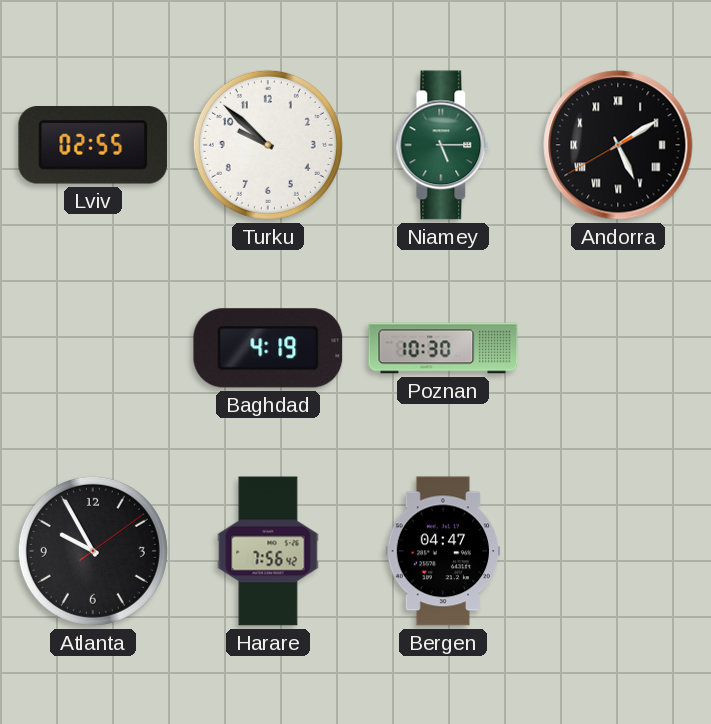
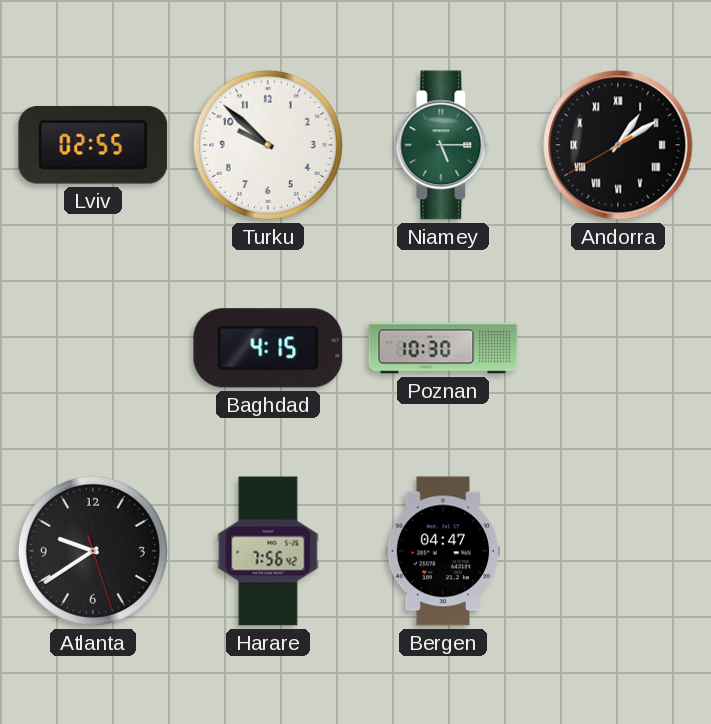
Andorra: 5:09 -> 1:09 (618, 145)
Baghdad: 4:19 -> 4:15 (268, 348)
Atlanta: 9:55 -> 9:39 (93, 551)
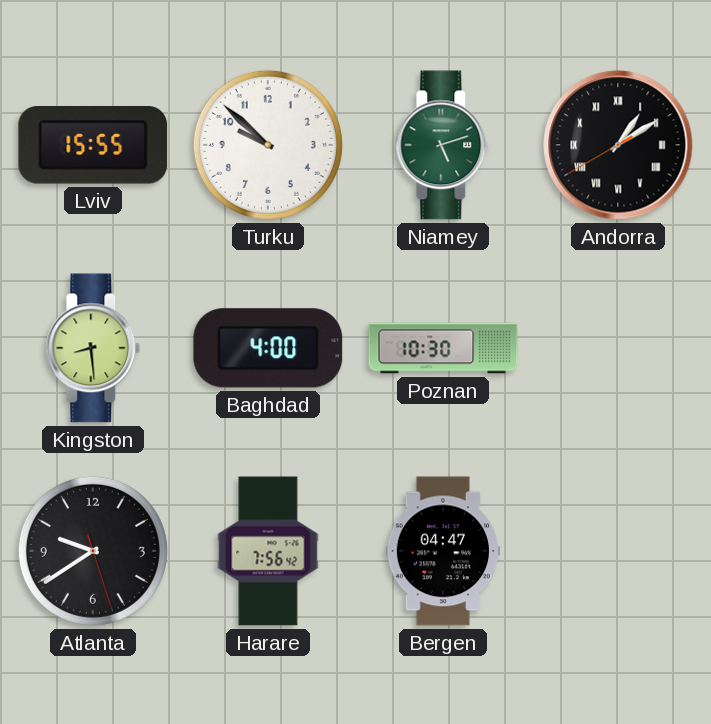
Lviv: 02:55 -> 15:55 (93, 146)
Niamey: 5:15 -> 5:12 (443, 145)
Kingston: none -> 8:29 (93, 348)
Baghdad: 4:15 -> 4:00 (268, 348)
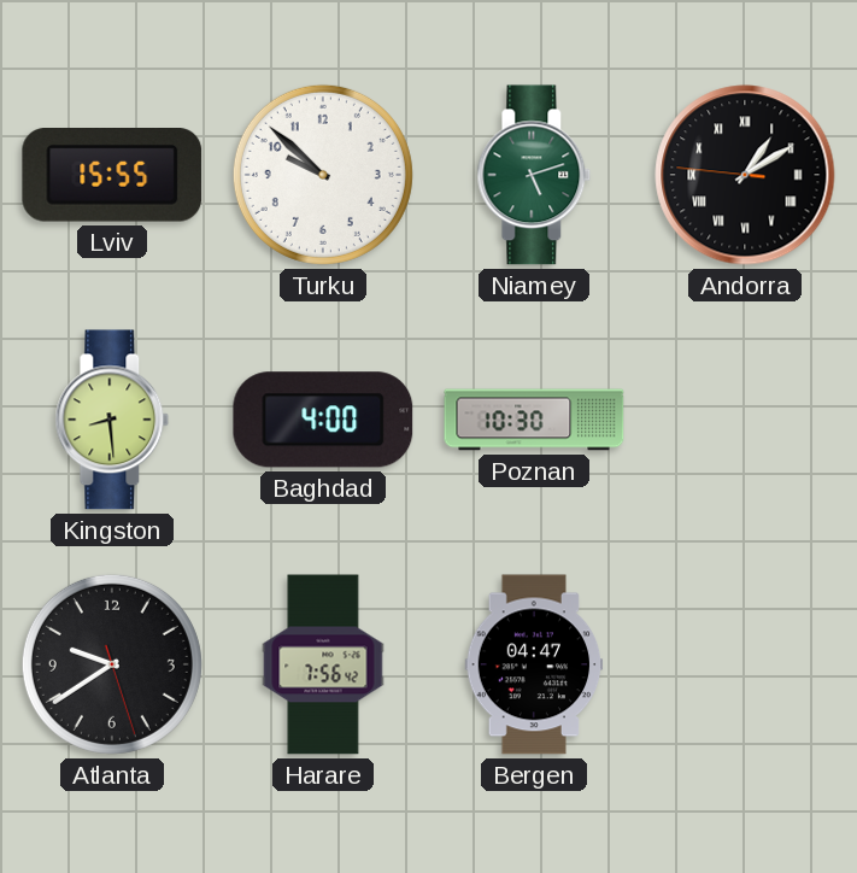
Andorra: 1:09:40 -> 1:09:46 (745, 175)
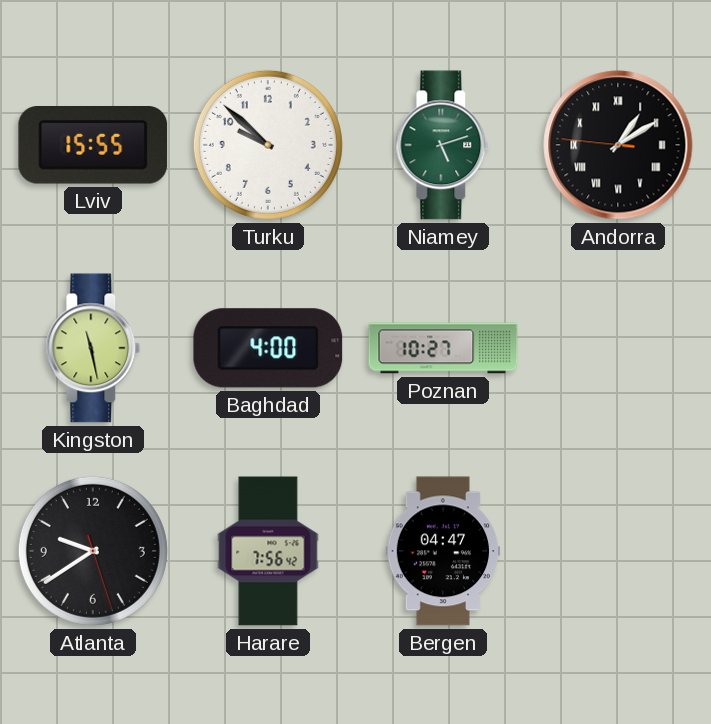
Kingston: 8:29 -> 11:28 (93, 348)
Poznan: 10:30 -> 10:27 (443, 348)
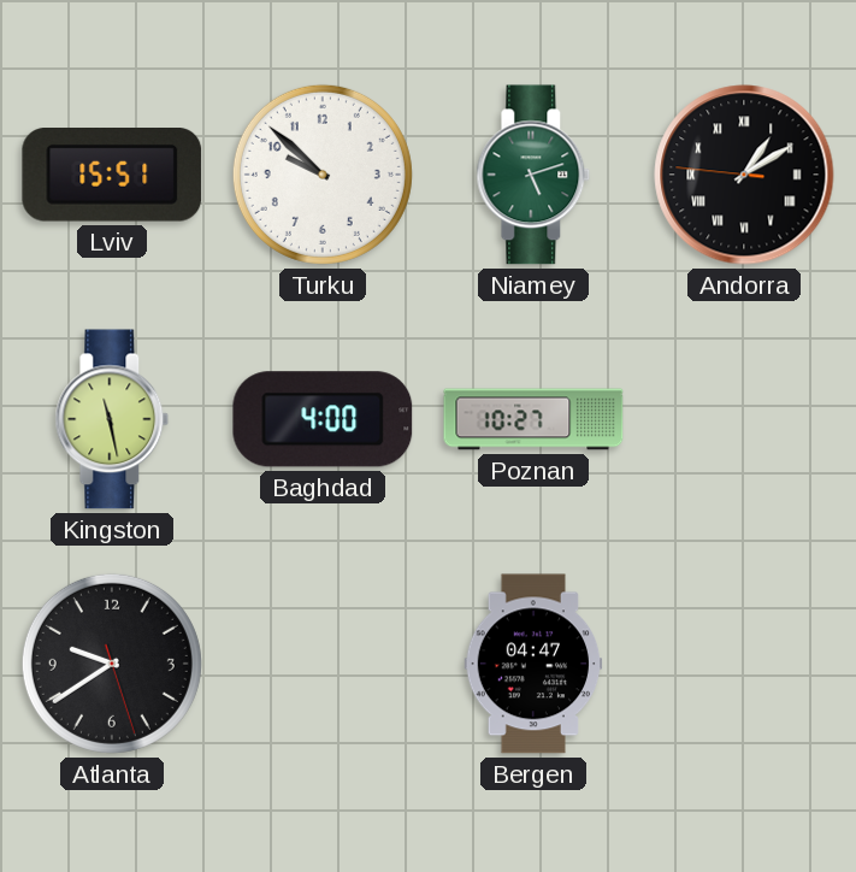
Lviv: 15:55 -> 15:51 (112, 176)
Harare: 7:56 -> none (268, 551)
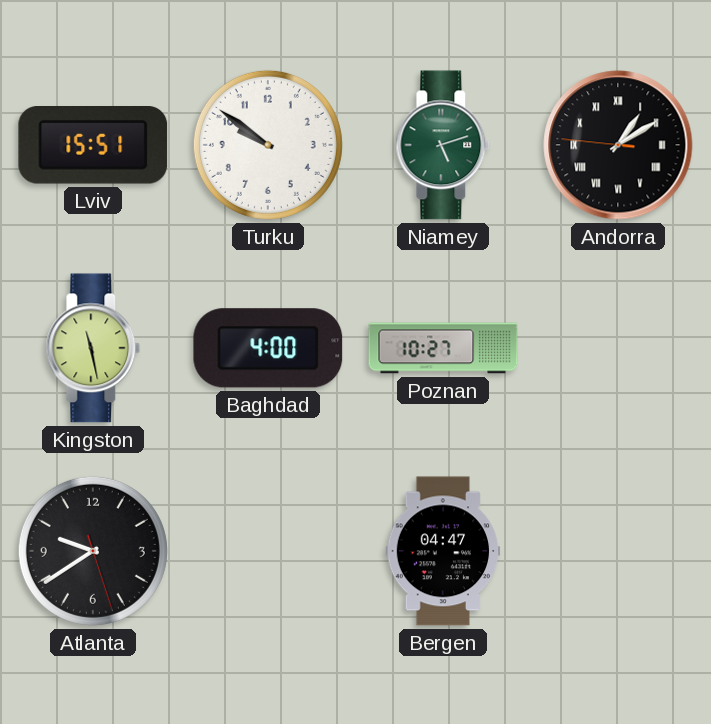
Turku: 9:52 -> 9:51 (268, 145)
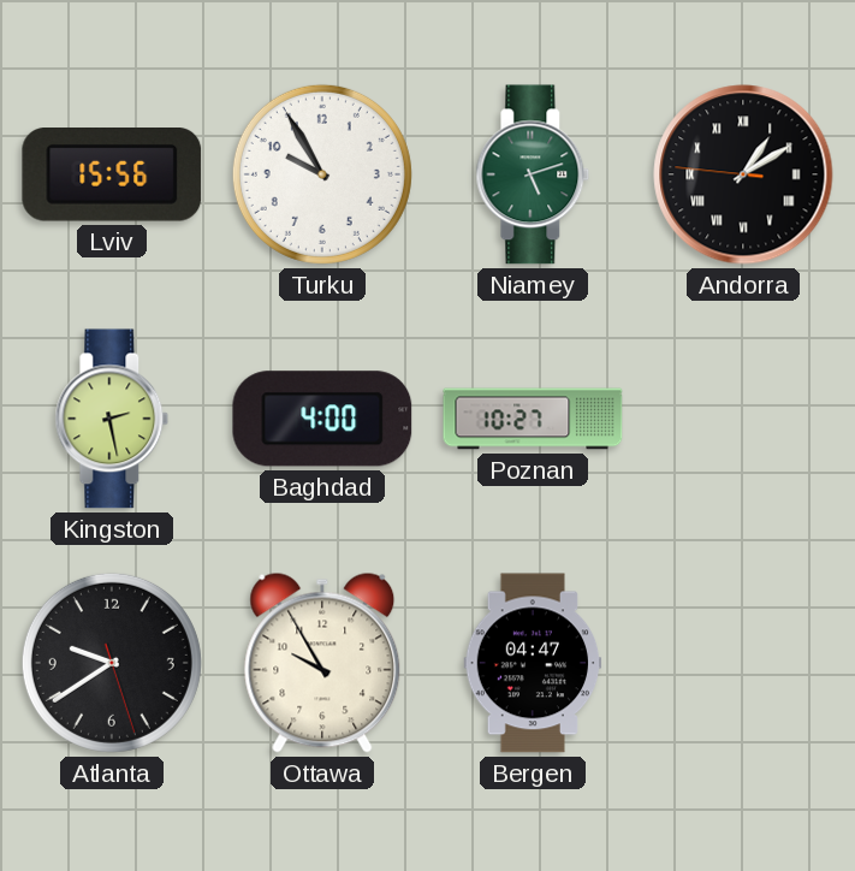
Lviv: 15:51 -> 15:56 (112, 176)
Turku: 9:51 -> 9:55 (322, 174)
Kingston: 11:28 -> 2:28 (112, 419)
Ottawa: none -> 9:55 (322, 663)
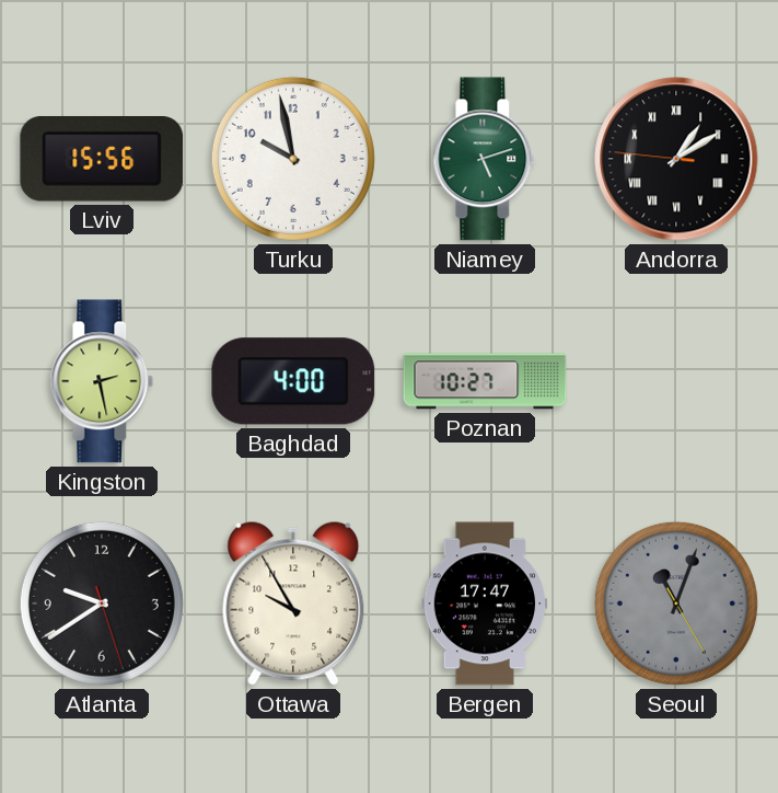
Turku: 9:55 -> 9:58 (293, 159)
Bergen: 04:47 -> 17:47 (485, 604)
Seoul: none -> 11:03 (676, 604)
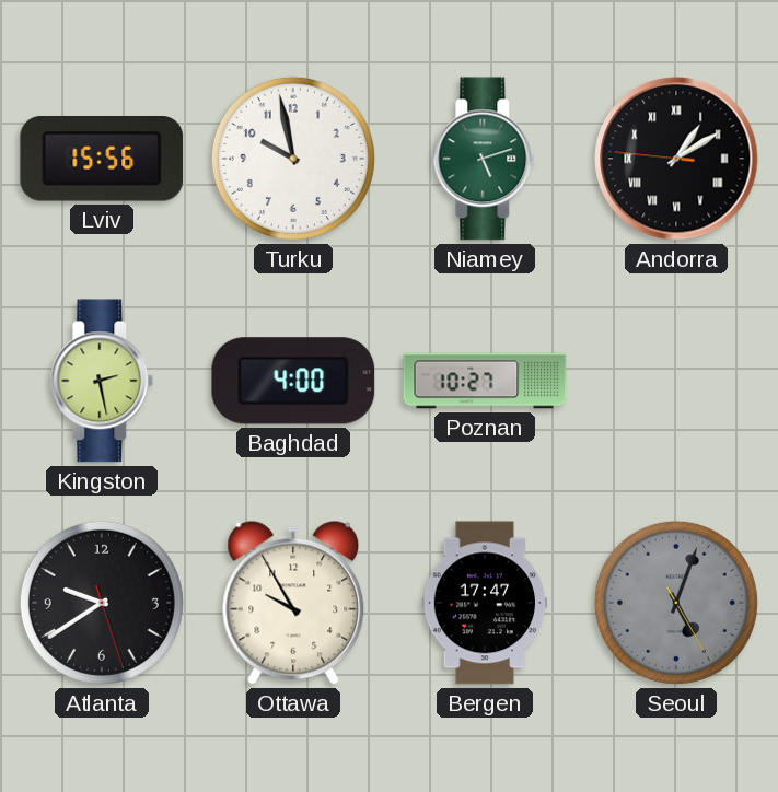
Seoul: 11:03 -> 5:03 (676, 603)
